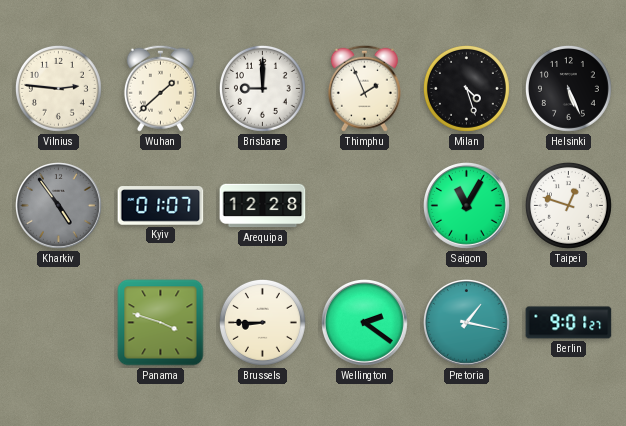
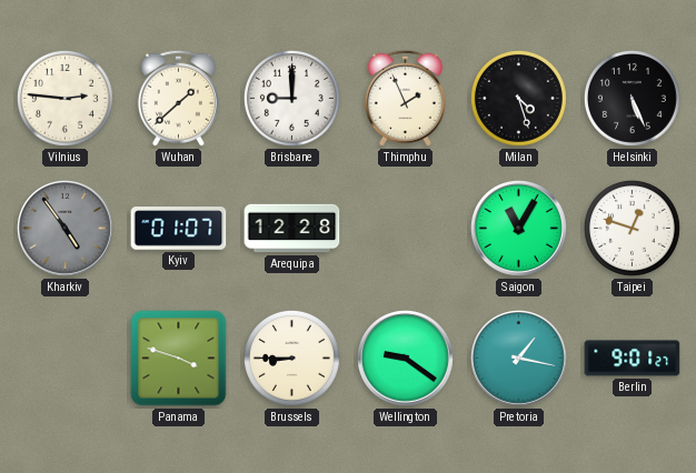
Wellington: 2:21 -> 9:21 (406, 359)
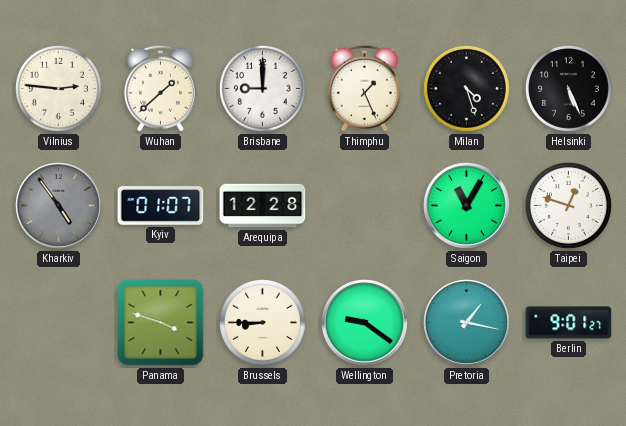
Thimphu: 1:56 -> 1:26 (364, 88)
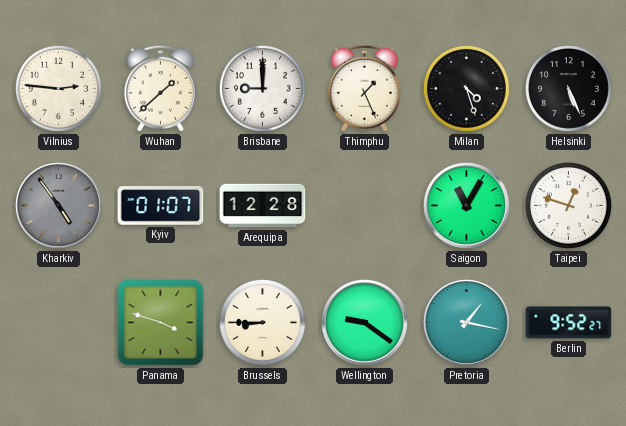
Berlin: 9:01 -> 9:52 (569, 323)
